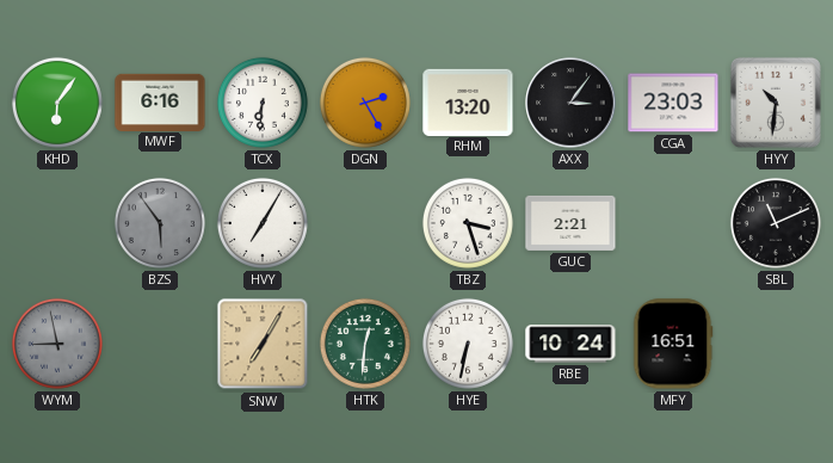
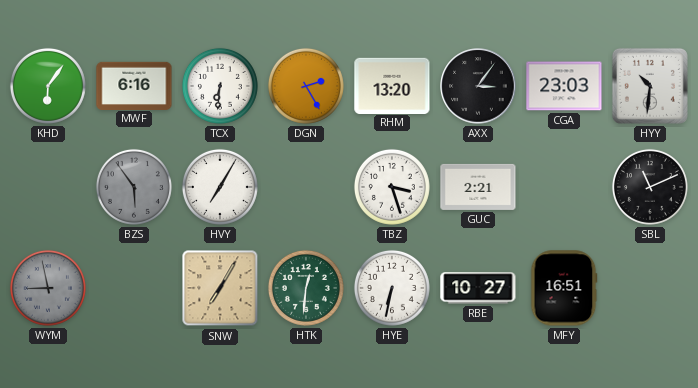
RBE: 10:24 -> 10:27 (478, 288)
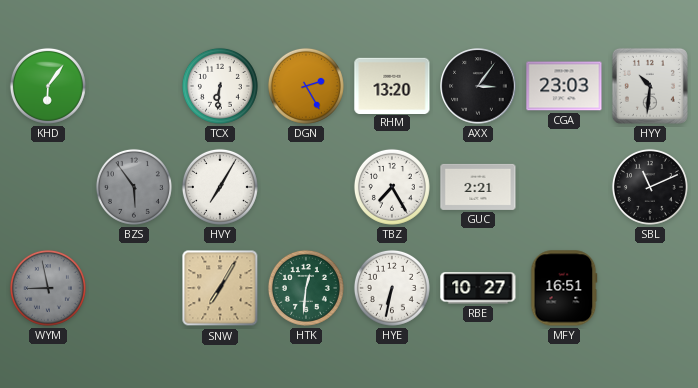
MWF: 6:16 -> none (134, 85)
TBZ: 3:27 -> 7:25 (392, 187)
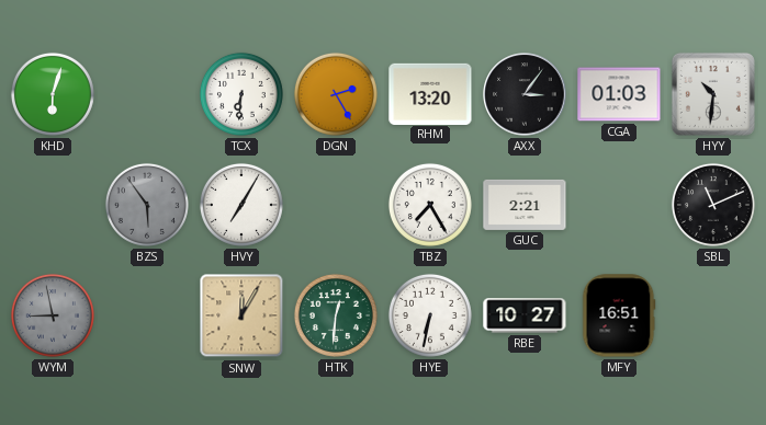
KHD: 6:06 -> 6:03 (53, 94)
CGA: 23:03 -> 01:03 (619, 94)
SNW: 7:05 -> 12:05 (241, 315)
